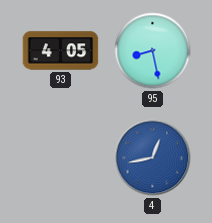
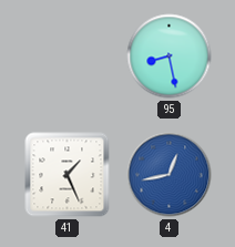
93: 4:05 -> none (61, 51)
41: none -> 1:26 (68, 175)
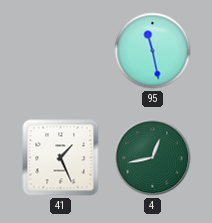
95: 8:28 -> 11:28 (153, 51)
4 dial: blue -> green (153, 158)
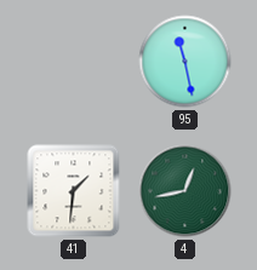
41: 1:26 -> 1:31 (74, 191)
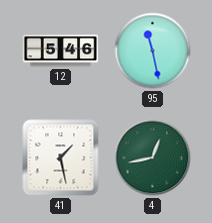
12: none -> 5:46 (61, 51)
41: 1:31 -> 1:28 (61, 158)
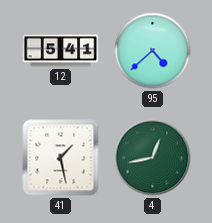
12: 5:46 -> 5:41 (61, 51)
95: 11:28 -> 4:38 (153, 51)
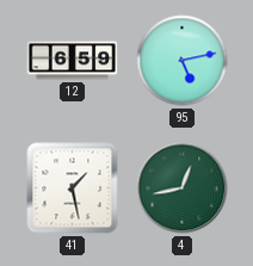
12: 5:41 -> 6:59 (73, 61)
95: 4:38 -> 5:13 (183, 61)
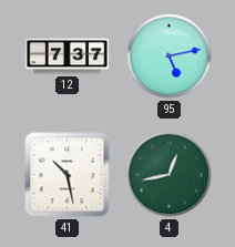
12: 6:59 -> 7:37 (68, 56)
41: 1:28 -> 10:28 (68, 175)
